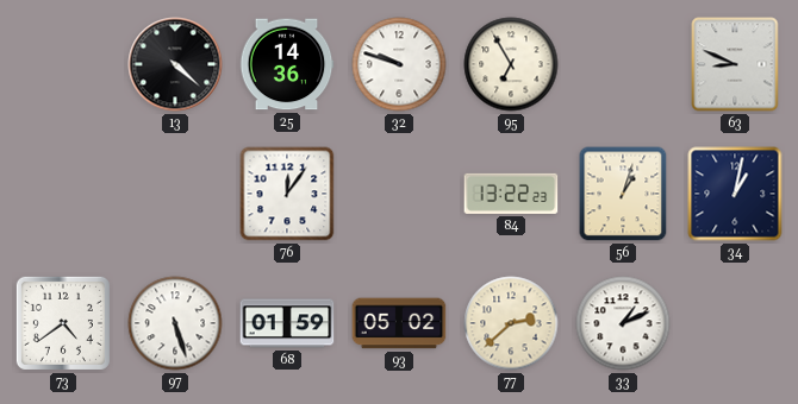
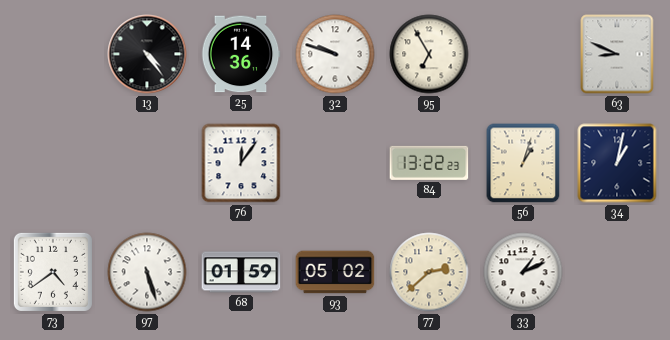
13: 4:22 -> 4:24 (147, 54)
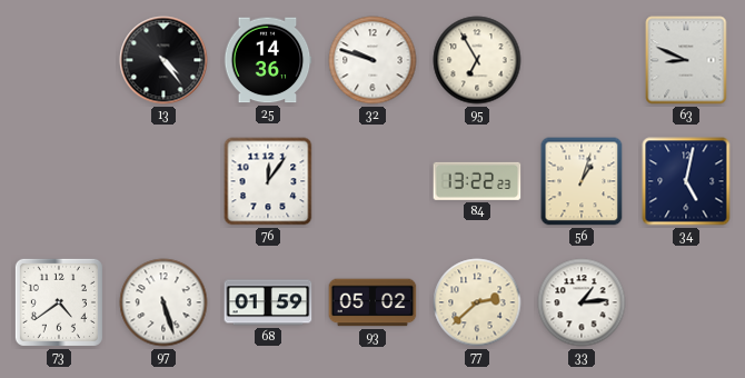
34: 1:02 -> 5:02 (686, 181)
33: 1:11 -> 1:14 (582, 302)
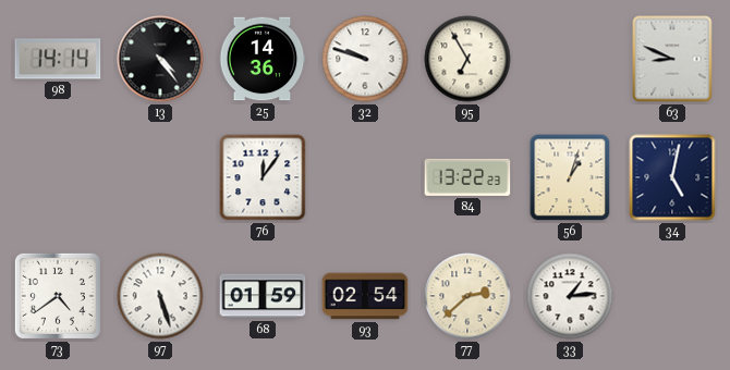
98: none -> 14:14 (58, 59)
93: 05:02 -> 02:54 (365, 296)
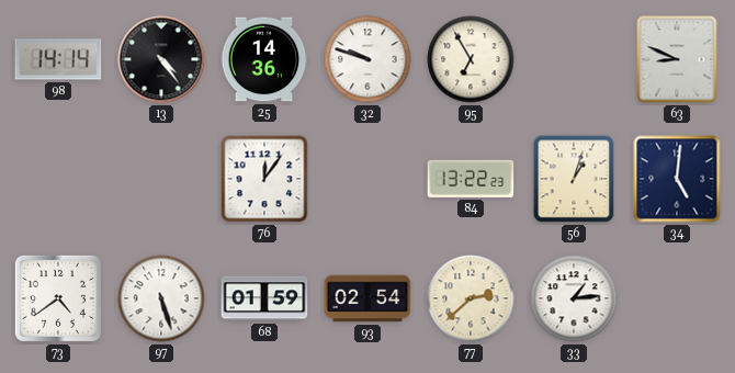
34: 5:02 -> 5:01 (677, 179)
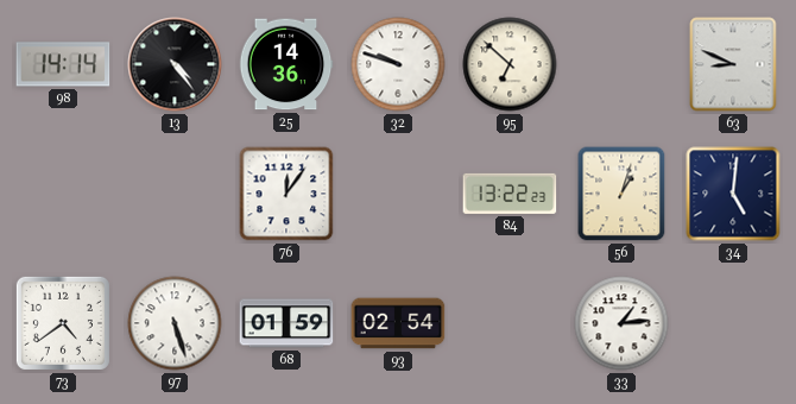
95: 6:55 -> 6:52 (510, 64)
77: 2:38 -> none (471, 298)
